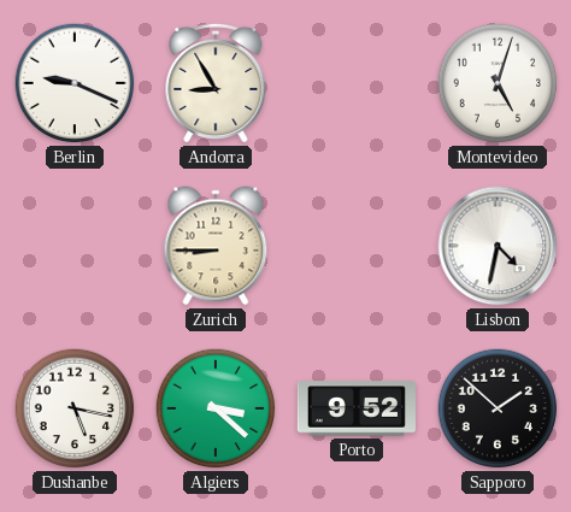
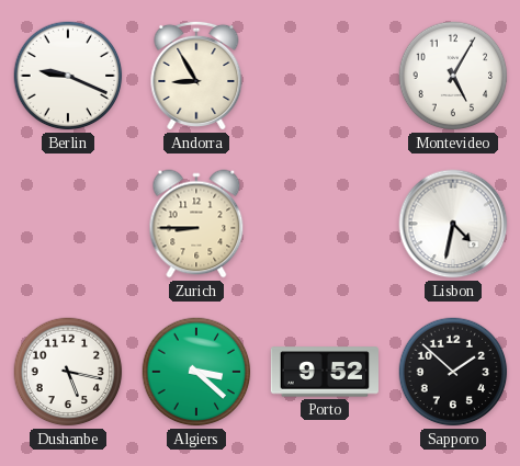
Montevideo: 5:03 -> 5:05 (453, 76)
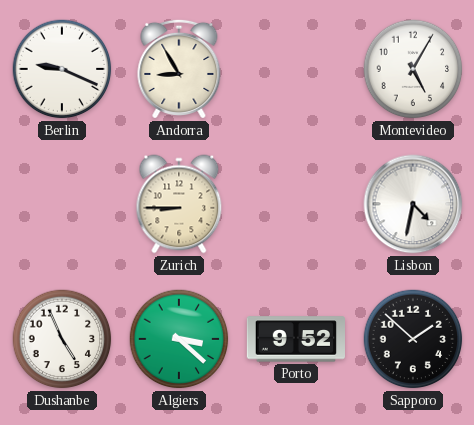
Dushanbe: 5:17 -> 4:56 (62, 339)
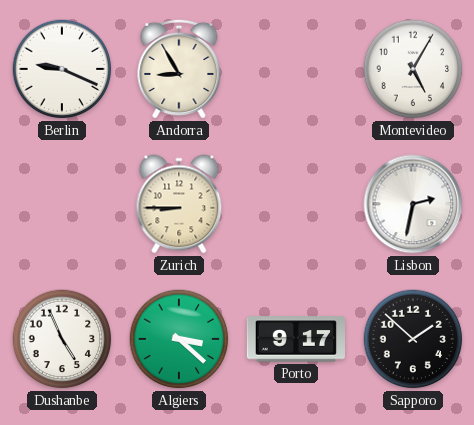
Lisbon: 4:32 -> 2:32 (413, 204)
Porto: 9:52 -> 9:17 (295, 339)
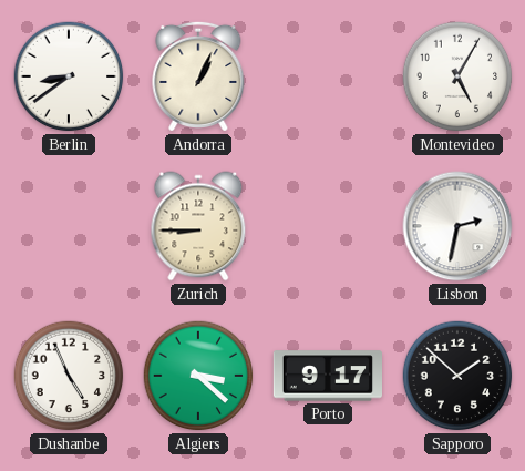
Berlin: 9:19 -> 8:39 (69, 76)
Andorra: 8:55 -> 1:04 (198, 76)
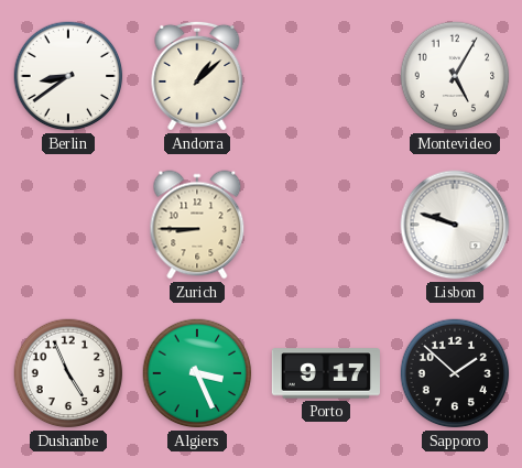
Andorra: 1:04 -> 1:08 (197, 76)
Lisbon: 2:32 -> 9:48 (455, 225)
Algiers: 3:22 -> 3:26 (197, 373)
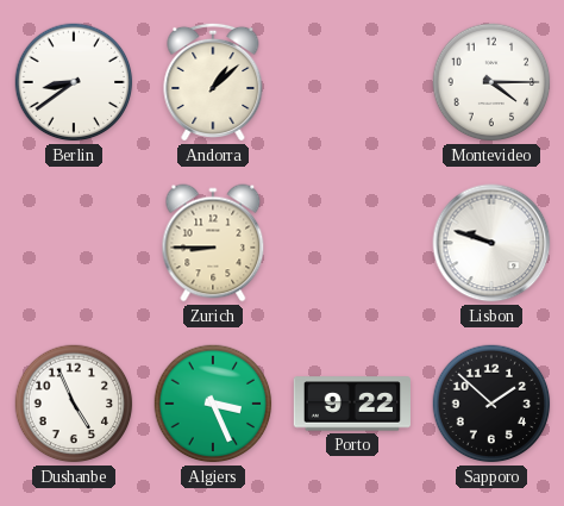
Montevideo: 5:05 -> 4:15 (491, 82)
Porto: 9:17 -> 9:22 (351, 404)
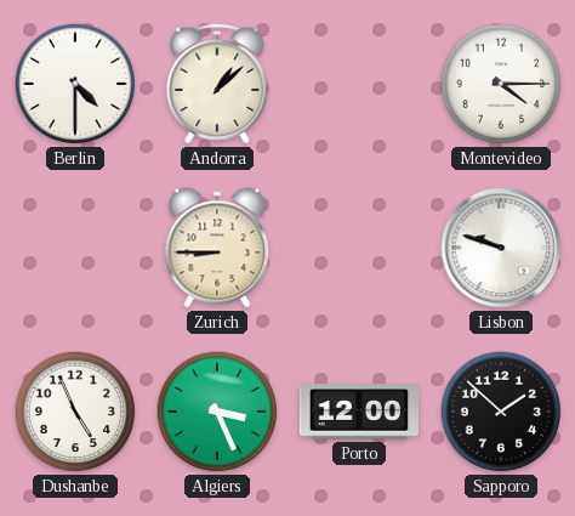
Berlin: 8:39 -> 4:30 (75, 84)
Porto: 9:22 -> 12:00 (358, 412)
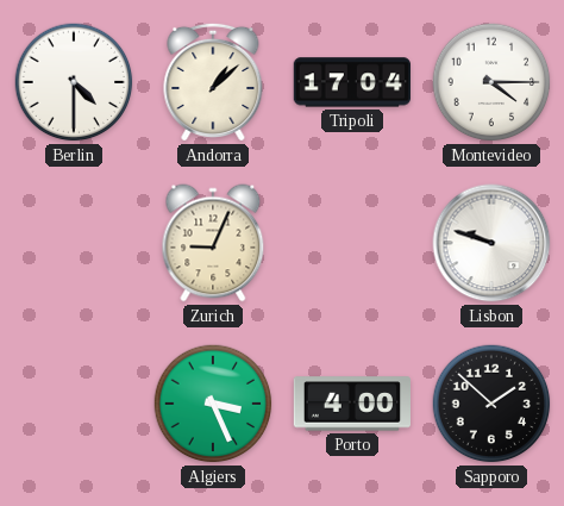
Tripoli: none -> 17:04 (351, 82)
Zurich: 8:45 -> 9:04 (213, 243)
Dushanbe: 4:56 -> none (75, 412)
Porto: 12:00 -> 4:00 (351, 404)
